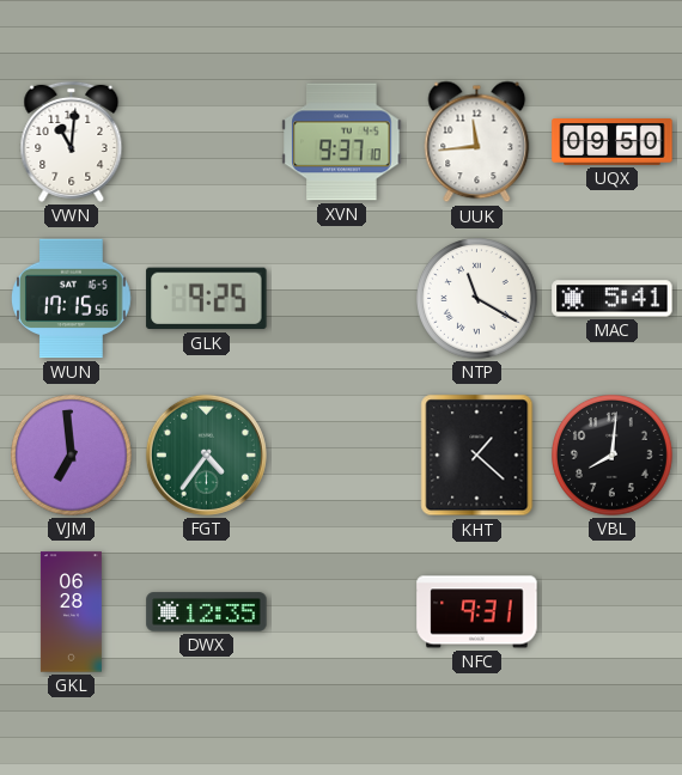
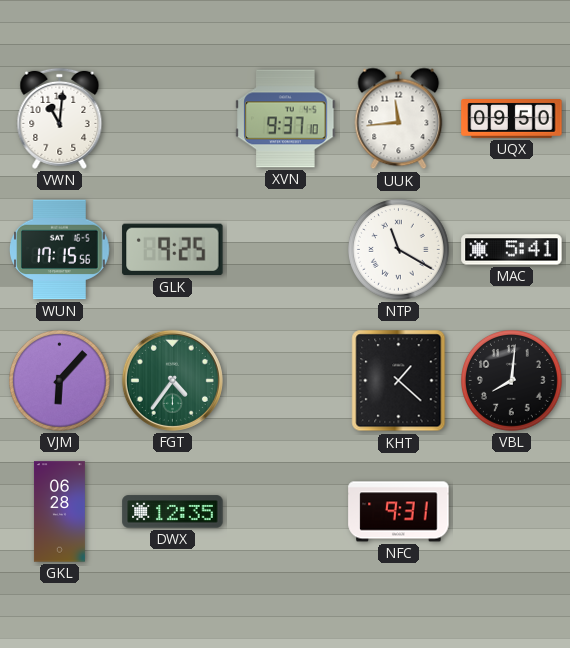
VJM: 6:59 -> 6:07 (60, 381)
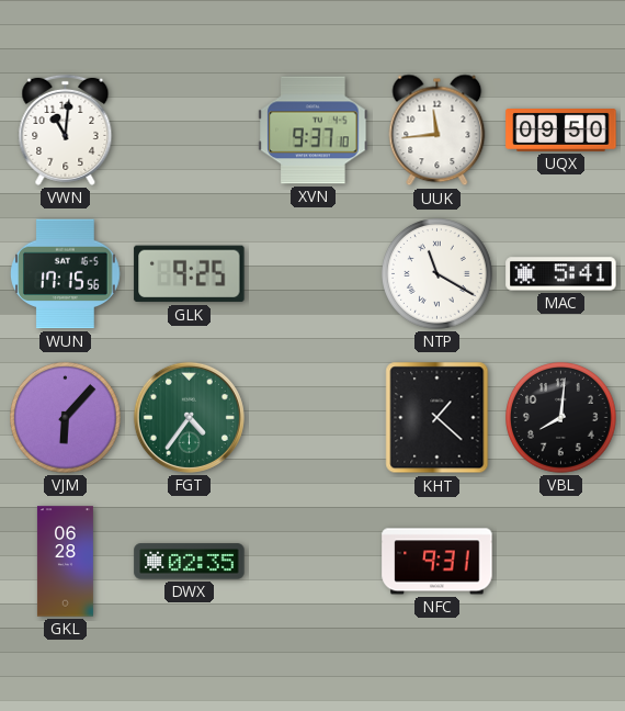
DWX: 12:35 -> 02:35 (190, 562)
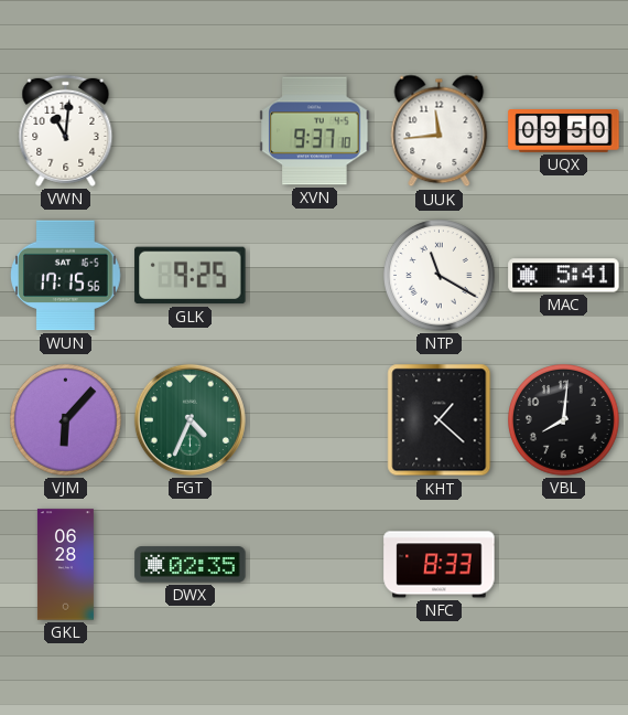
FGT: 4:36 -> 4:34 (190, 419)
NFC: 9:31 -> 8:33 (440, 565)
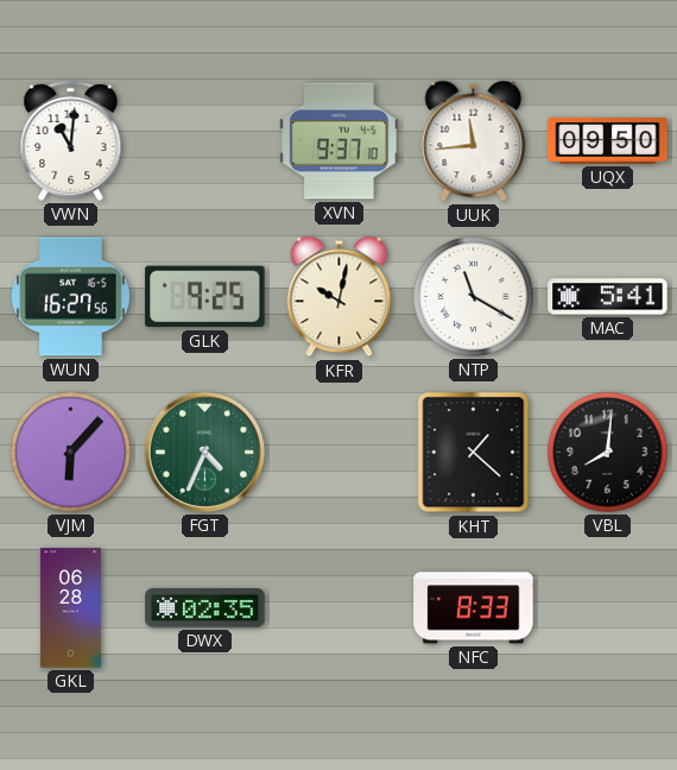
WUN: 17:15 -> 16:27 (71, 297)
KFR: none -> 10:02 (340, 297)
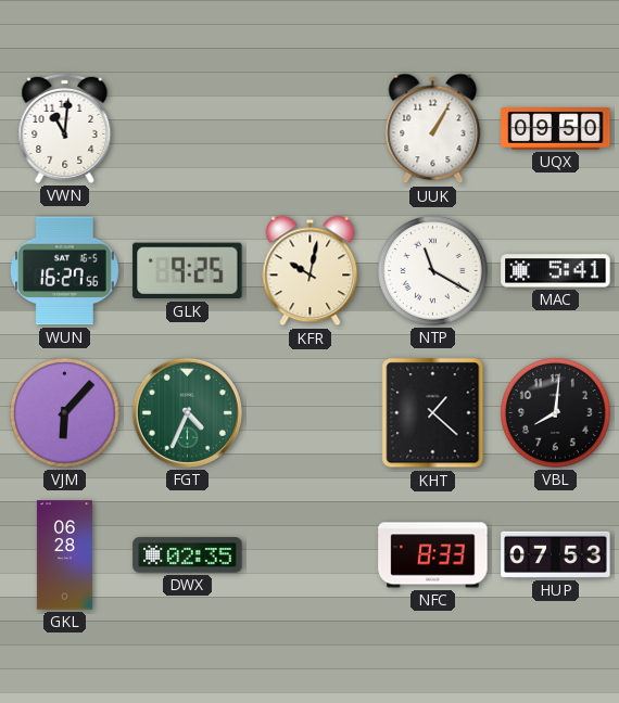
XVN: 9:37 -> none (340, 141)
UUK: 11:44 -> 1:05 (433, 129)
HUP: none -> 07:53 (556, 554)
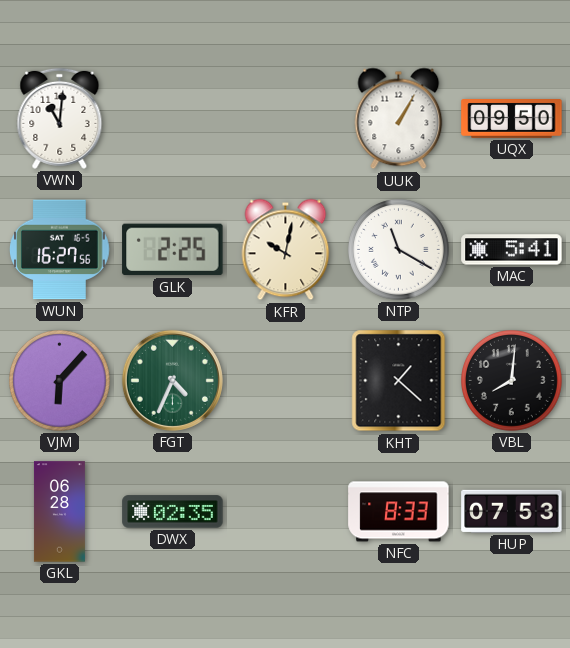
GLK: 9:25 -> 2:25 (173, 250)
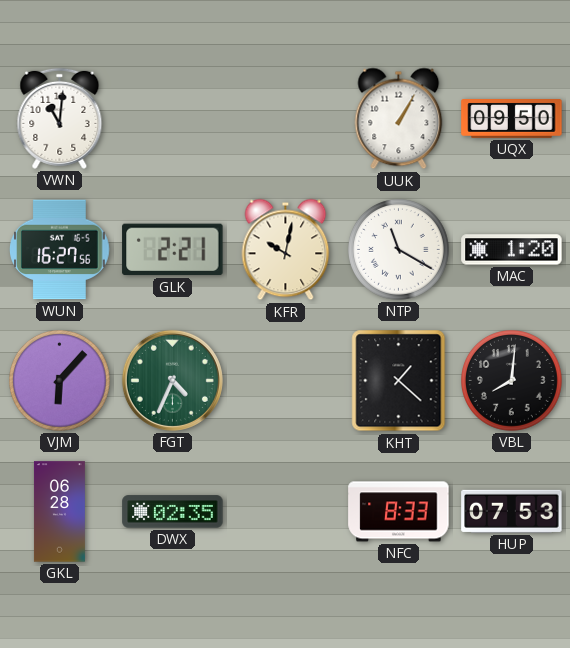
GLK: 2:25 -> 2:21 (173, 250)
MAC: 5:41 -> 1:20 (512, 250)
